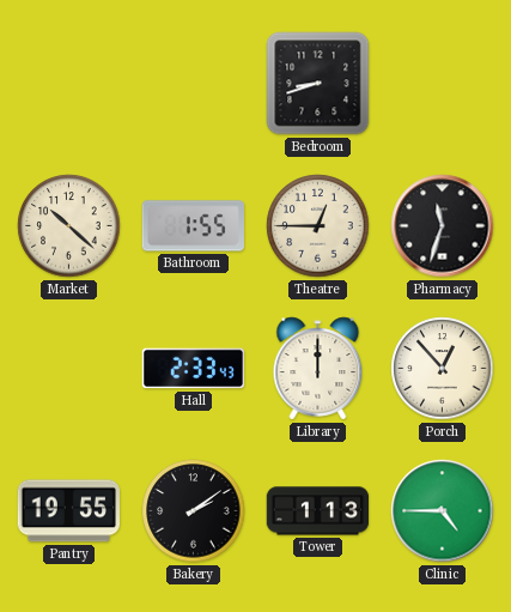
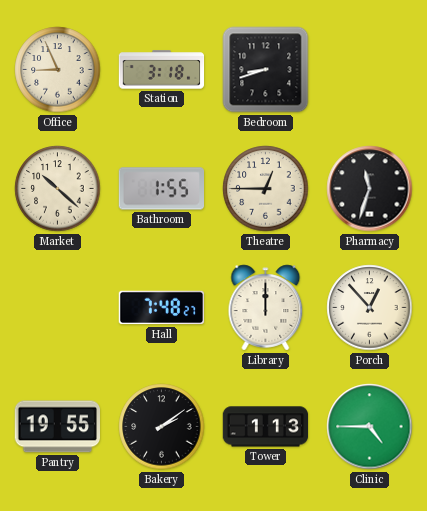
Office: none -> 8:56 (58, 70)
Station: none -> 3:18 (162, 70)
Hall: 2:33 -> 7:48 (162, 308)
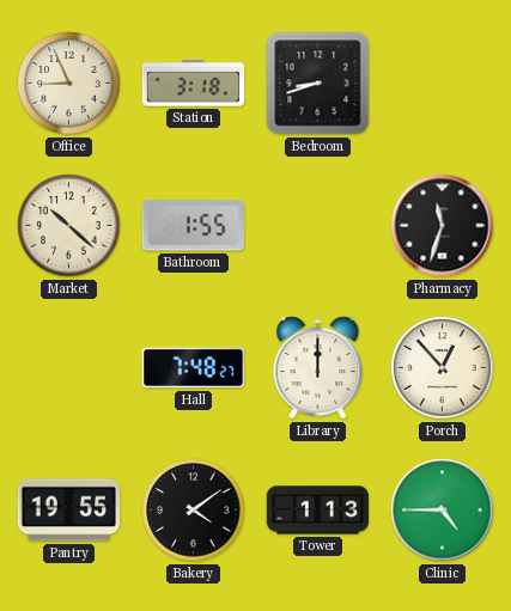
Theatre: 12:45 -> none (266, 189)
Bakery: 2:09 -> 4:09 (194, 511)
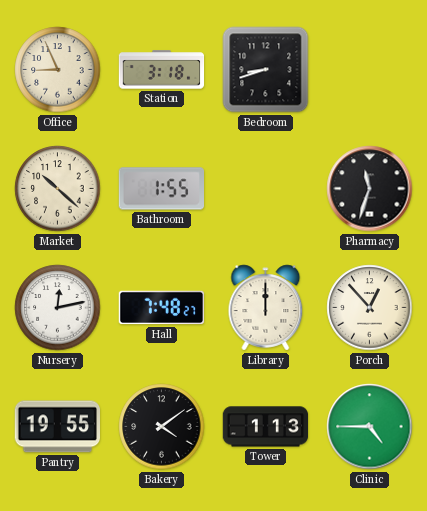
Nursery: none -> 12:13 (58, 308)
